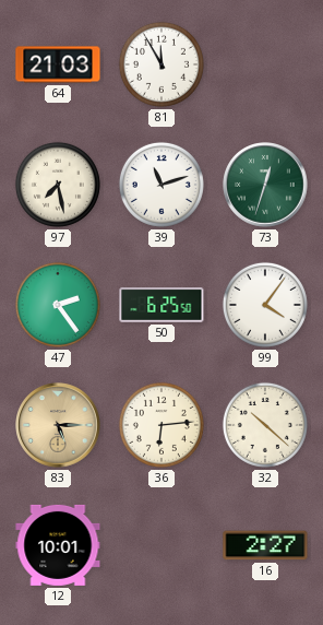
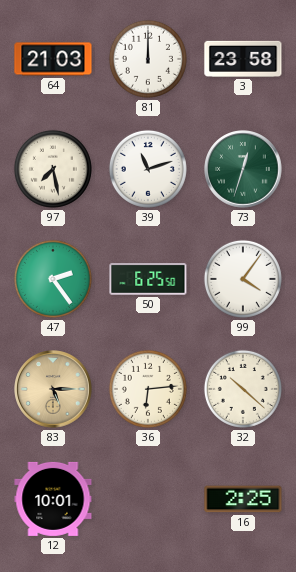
81: 11:55 -> 12:00 (148, 59)
3: none -> 23:58 (243, 59)
16: 2:27 -> 2:25 (243, 499)
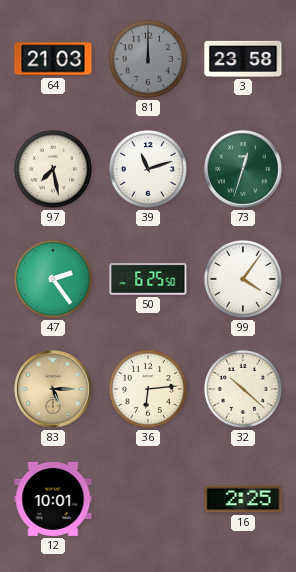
81 dial: white -> grey (148, 59)
